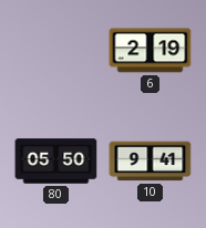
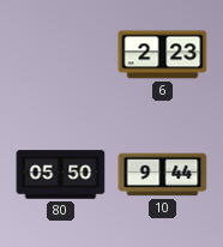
6: 2:19 -> 2:23 (163, 55)
10: 9:41 -> 9:44 (163, 175)
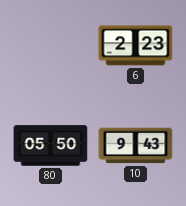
10: 9:44 -> 9:43 (136, 146)
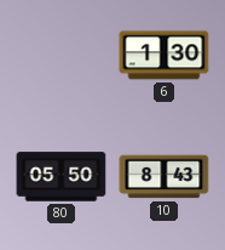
6: 2:23 -> 1:30 (165, 56)
10: 9:43 -> 8:43 (165, 177)
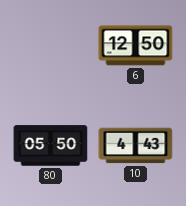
6: 1:30 -> 12:50 (136, 46)
10: 8:43 -> 4:43 (136, 146)
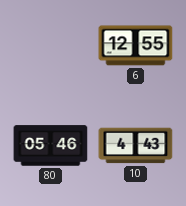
6: 12:50 -> 12:55 (136, 46)
80: 05:50 -> 05:46 (51, 146)
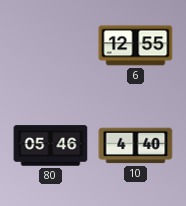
10: 4:43 -> 4:40 (136, 146)
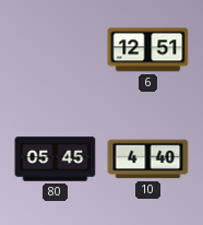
6: 12:55 -> 12:51 (148, 50)
80: 05:46 -> 05:45 (56, 159)
